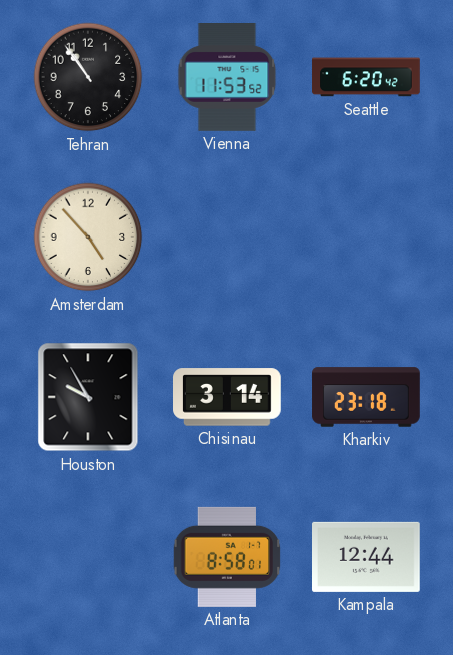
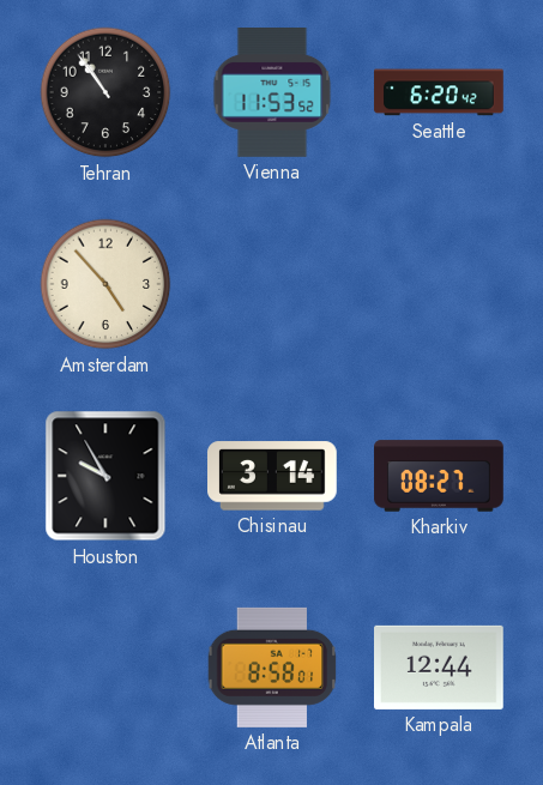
Kharkiv: 23:18 -> 08:27 (439, 476)
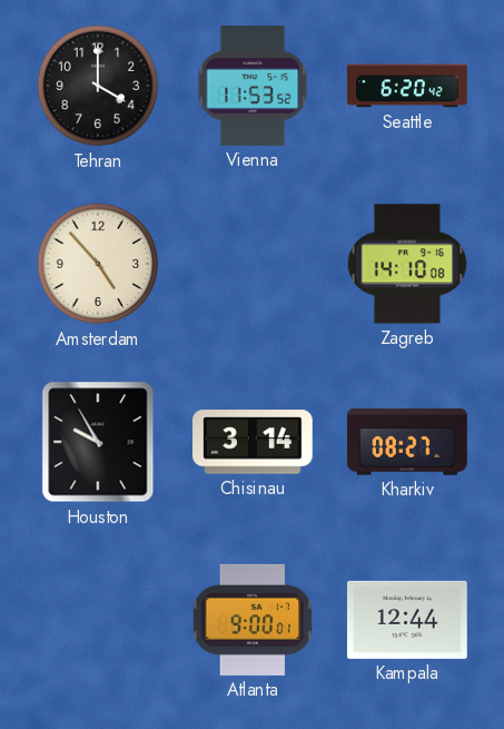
Tehran: 10:54 -> 4:00 (98, 86)
Zagreb: none -> 14:10 (407, 264)
Atlanta: 8:58 -> 9:00 (253, 620)
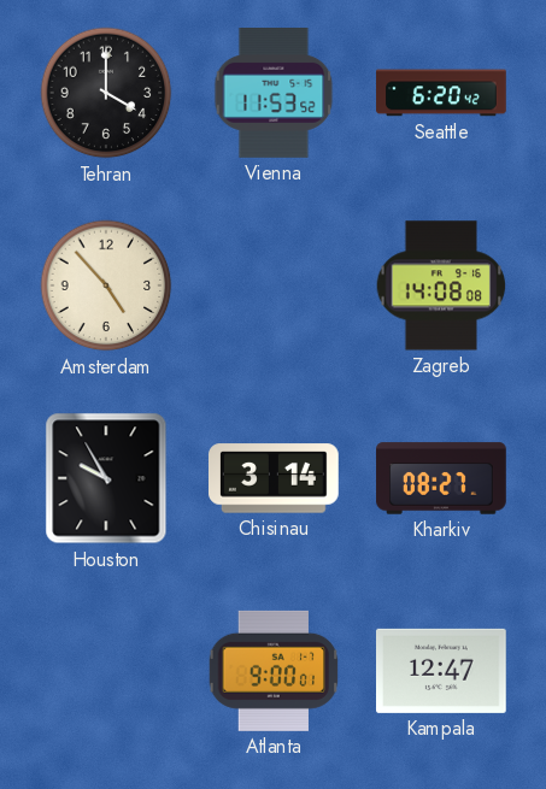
Zagreb: 14:10 -> 14:08 (441, 285)
Kampala: 12:44 -> 12:47 (442, 671)
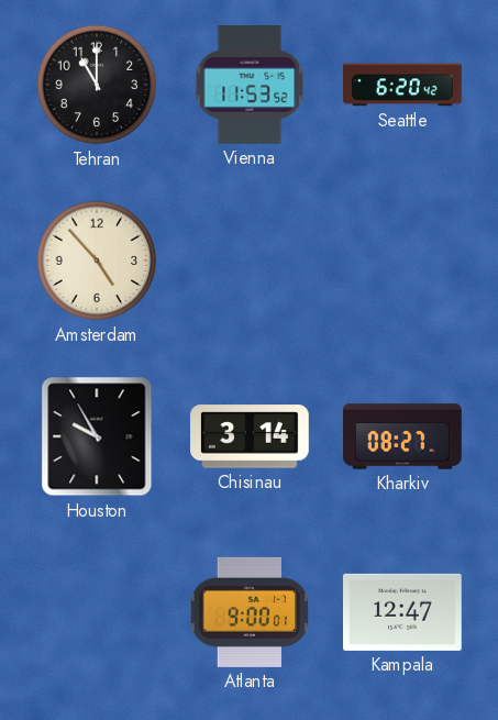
Tehran: 4:00 -> 11:00 (97, 85)
Zagreb: 14:08 -> none (441, 285)
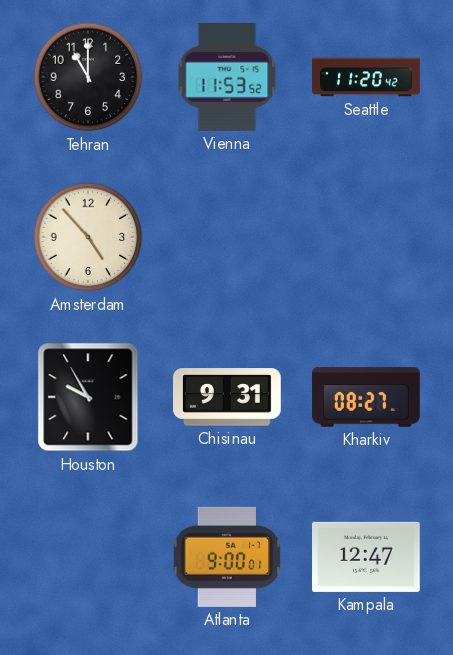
Seattle: 6:20 -> 11:20 (366, 77)
Chisinau: 3:14 -> 9:31 (228, 397)
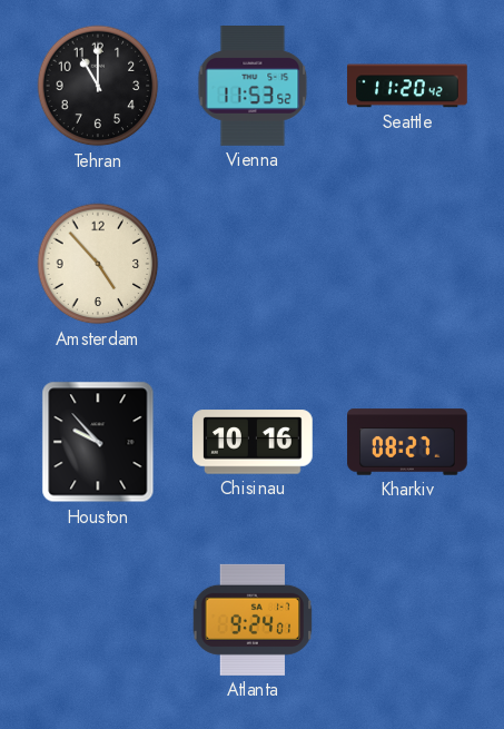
Houston: 9:55 -> 9:53 (98, 442)
Chisinau: 9:31 -> 10:16 (254, 442)
Atlanta: 9:00 -> 9:24 (253, 620)
Kampala: 12:47 -> none (367, 557)
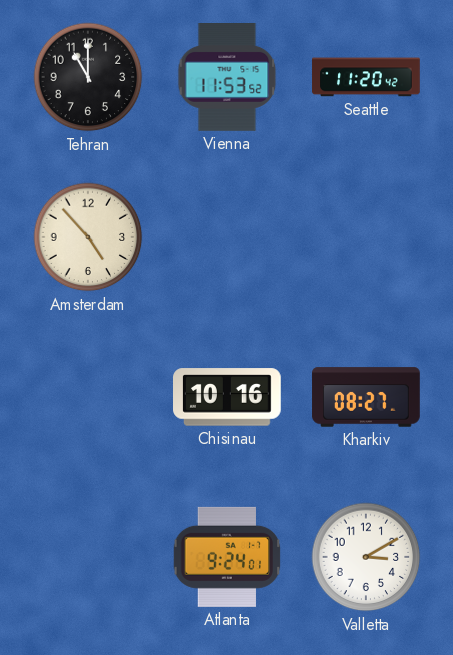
Houston: 9:53 -> none (98, 442)
Valletta: none -> 3:10 (366, 557)
